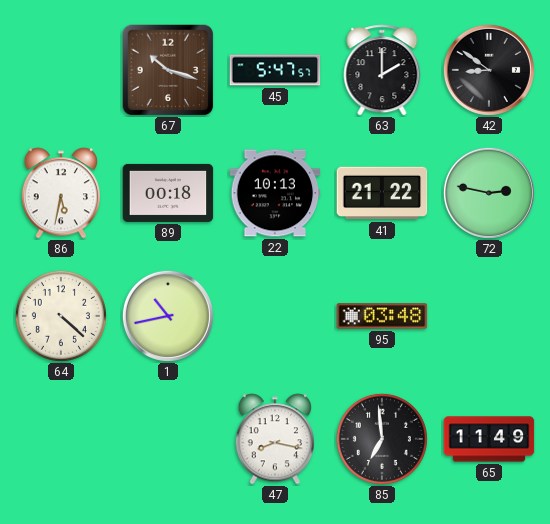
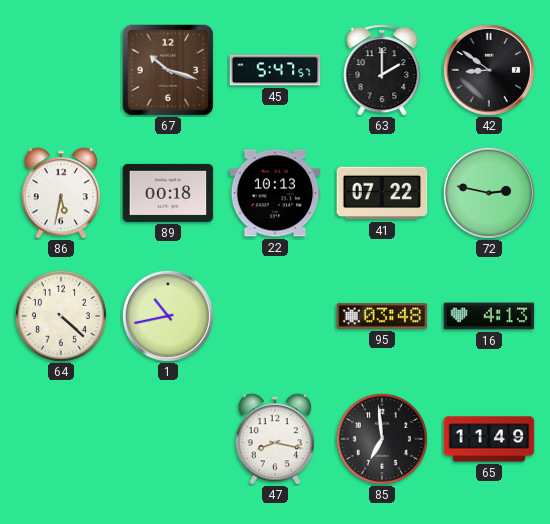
41: 21:22 -> 07:22 (382, 193)
16: none -> 4:13 (489, 316)
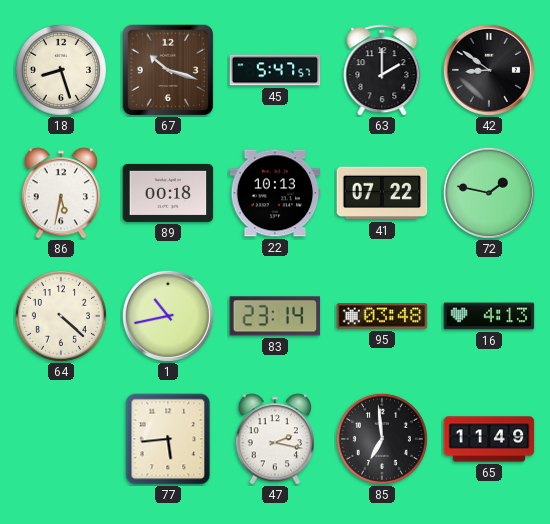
18: none -> 8:27 (61, 70)
72: 2:47 -> 1:47 (489, 193)
83: none -> 23:14 (275, 316)
77: none -> 5:44 (168, 439)
47: 8:17 -> 2:17 (274, 439)
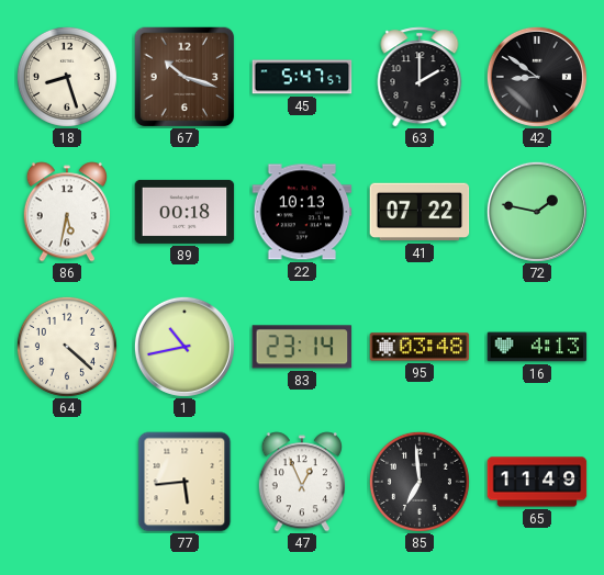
47: 2:17 -> 12:56 (301, 482)
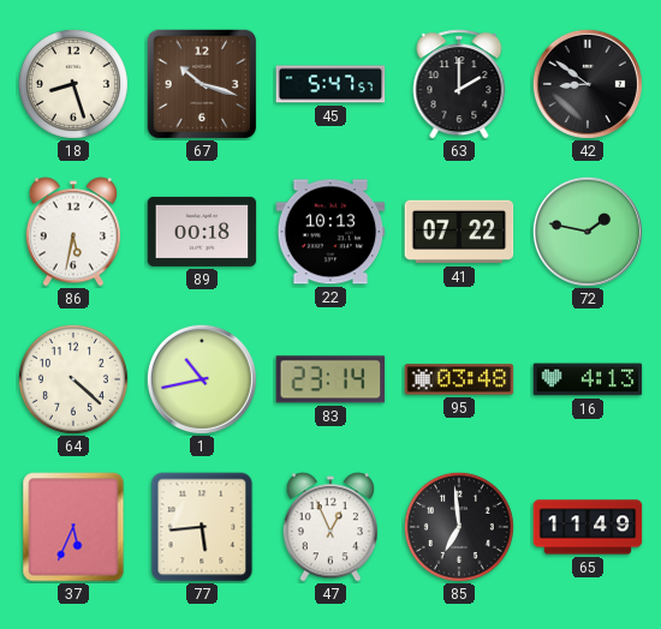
37: none -> 5:34 (73, 527)
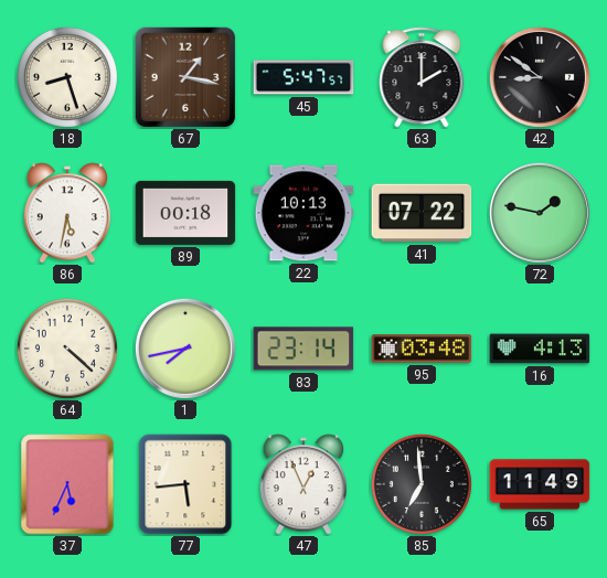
67: 10:18 -> 1:17 (185, 77)
1: 10:43 -> 7:43 (185, 349)
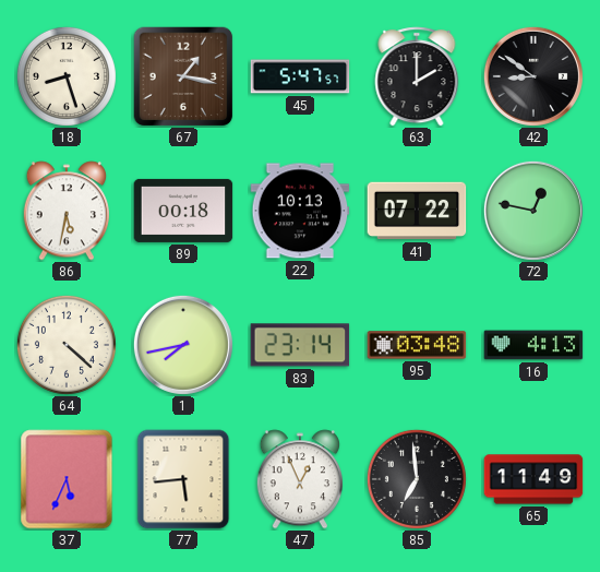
72: 1:47 -> 12:47 (533, 211)
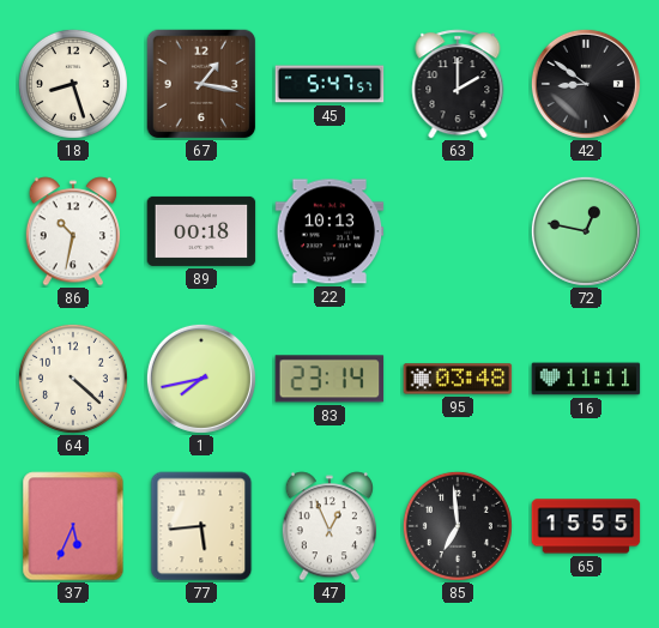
86: 5:32 -> 10:32 (72, 231)
41: 07:22 -> none (417, 211)
16: 4:13 -> 11:11 (586, 379)
65: 11:49 -> 15:55 (586, 526)
